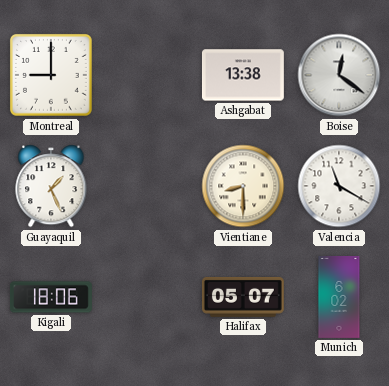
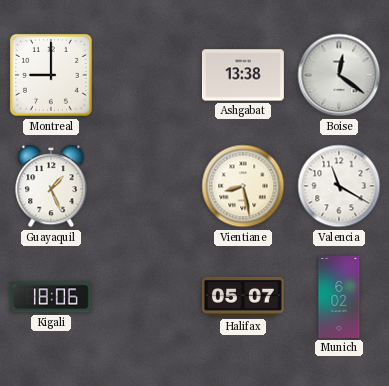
Vientiane: 8:30 -> 8:28 (243, 186)
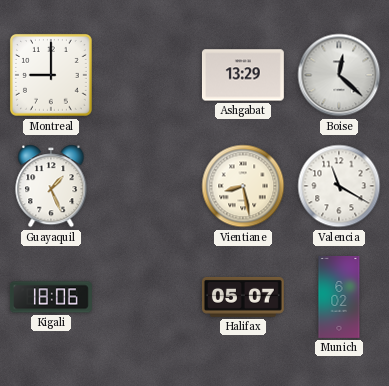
Ashgabat: 13:38 -> 13:29 (243, 75)
Boise: 12:21 -> 12:22 (339, 75)
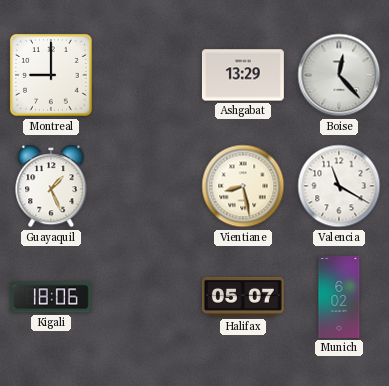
Boise: 12:22 -> 12:23 (339, 75)
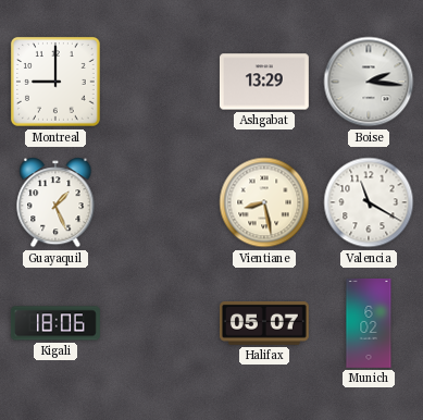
Boise: 12:23 -> 2:16 (369, 82)
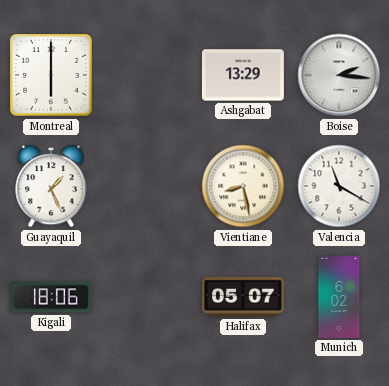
Montreal: 9:00 -> 6:00 (51, 75)
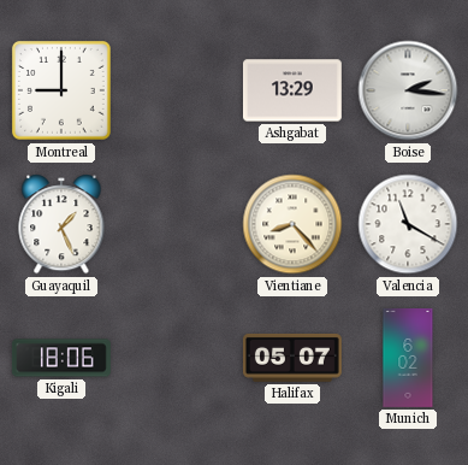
Montreal: 6:00 -> 9:00 (61, 90)
Vientiane: 8:28 -> 8:23 (292, 224)
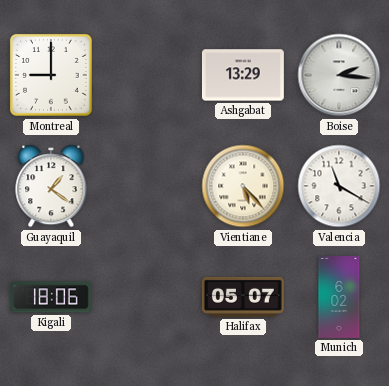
Guayaquil: 1:26 -> 1:21 (51, 186)
Vientiane: 8:23 -> 5:23 (243, 186)
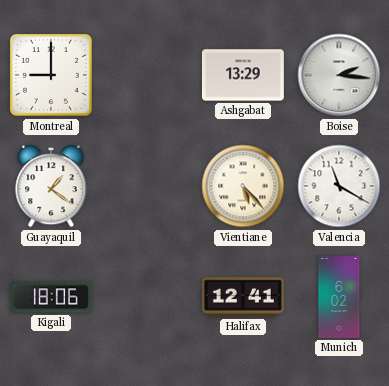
Halifax: 05:07 -> 12:41 (243, 297)
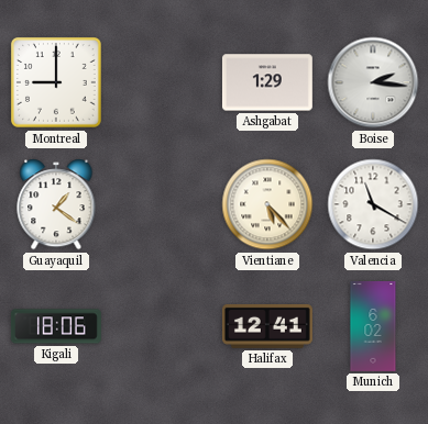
Ashgabat: 13:29 -> 1:29 (267, 82)
